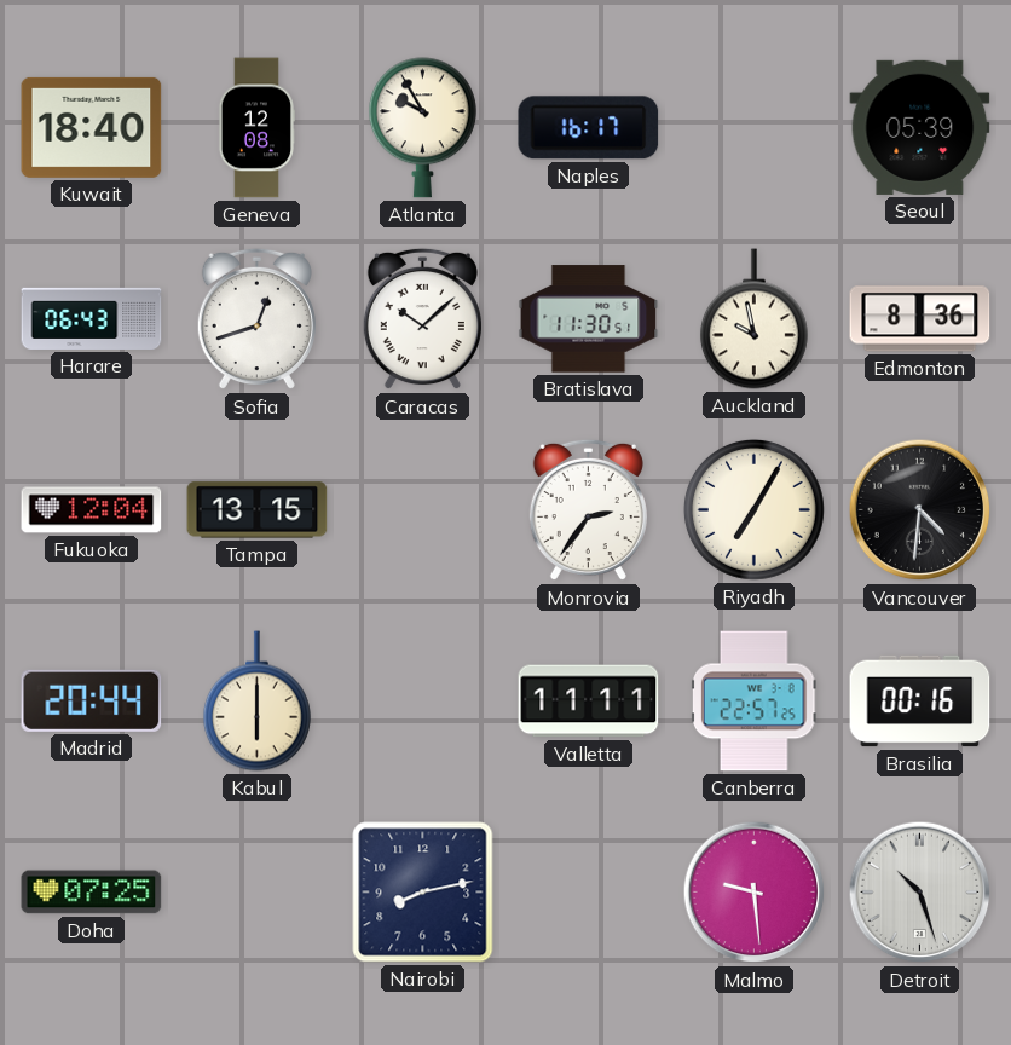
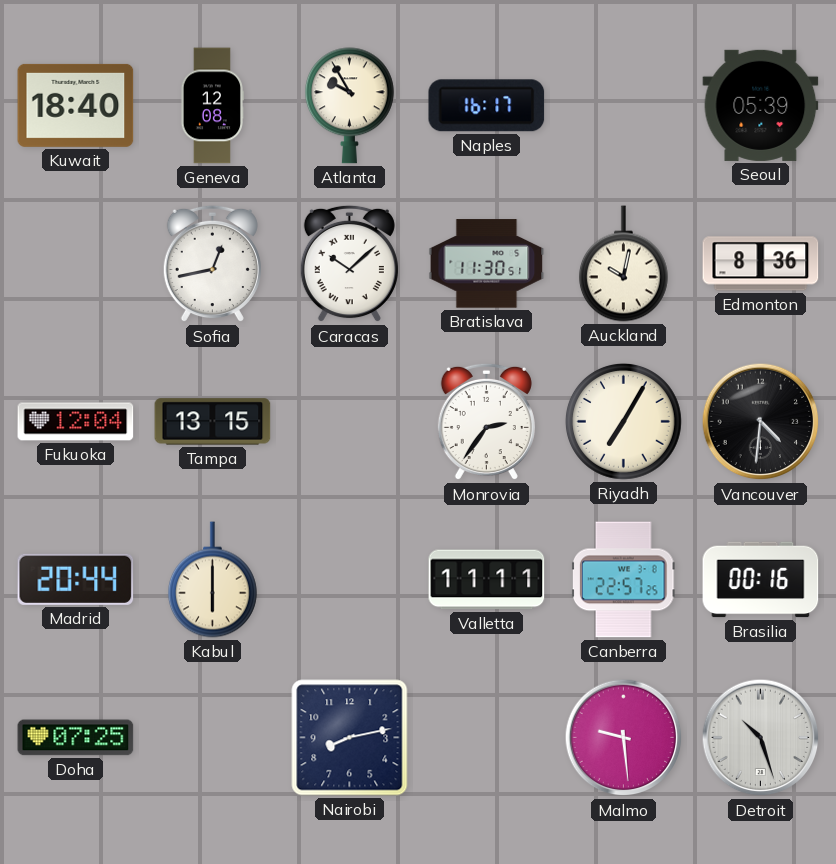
Harare: 06:43 -> none (92, 318)
Sofia: 12:42 -> 12:43 (212, 264)
Auckland: 9:58 -> 10:02 (623, 264)
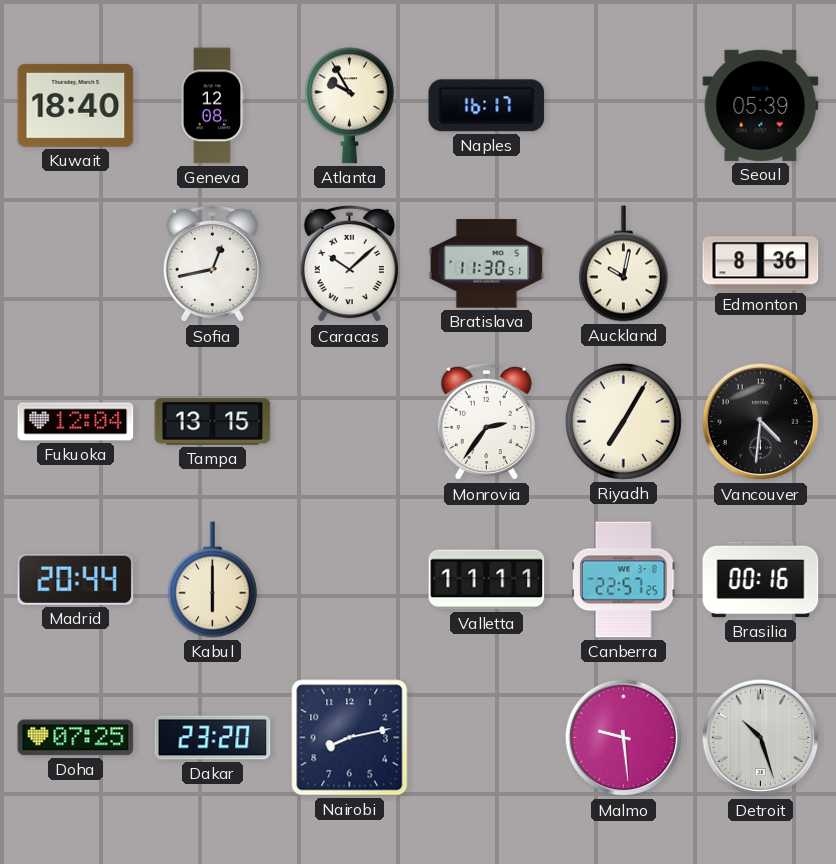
Dakar: none -> 23:20 (213, 738)
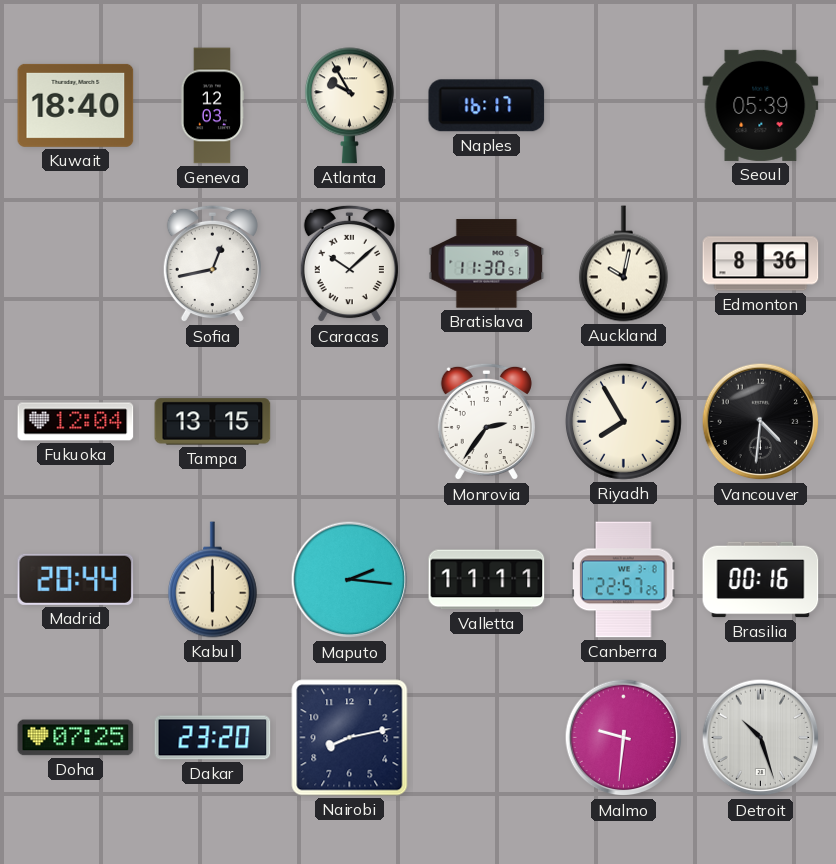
Geneva: 12:08 -> 12:03 (211, 106)
Riyadh: 7:05 -> 7:55 (624, 422)
Maputo: none -> 2:16 (350, 580)
Malmo: 9:29 -> 9:31 (624, 738)
